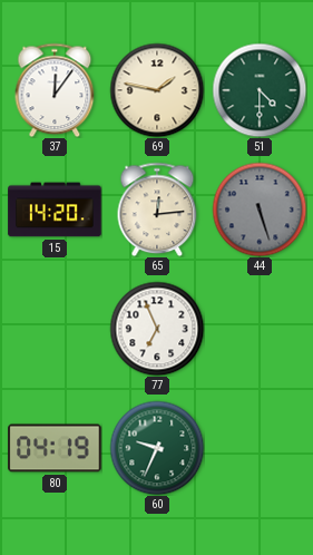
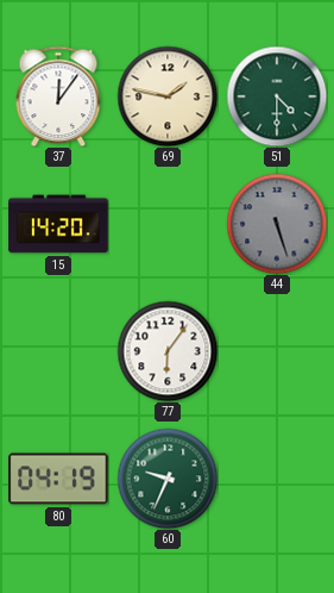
65: 12:14 -> none (157, 210)
77: 6:56 -> 6:06 (168, 351)
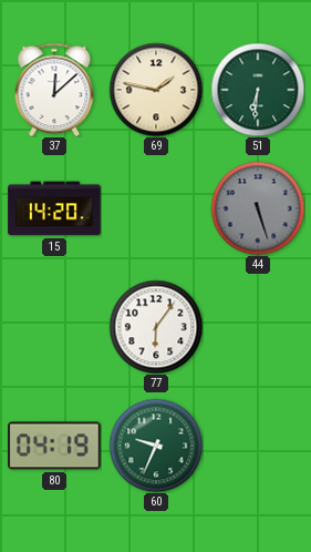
37: 12:06 -> 12:08 (54, 90)
51: 4:30 -> 6:31 (258, 90)
